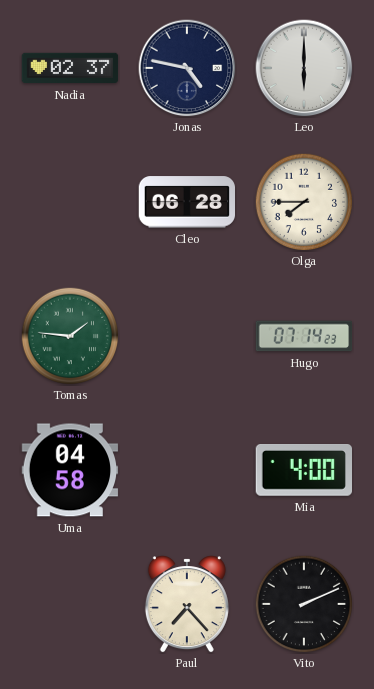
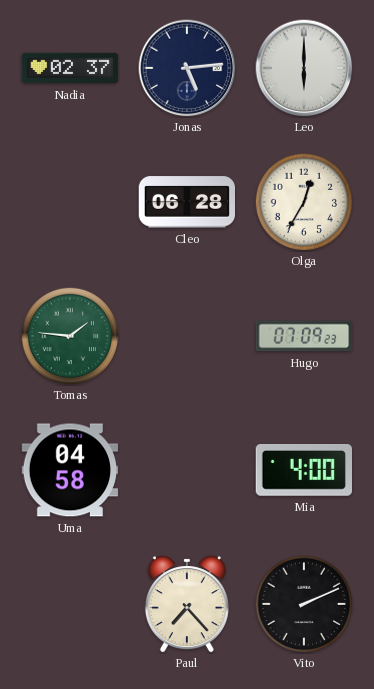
Jonas: 4:47 -> 5:14 (187, 68)
Olga: 7:45 -> 12:35 (304, 202)
Hugo: 07:14 -> 07:09 (304, 336)
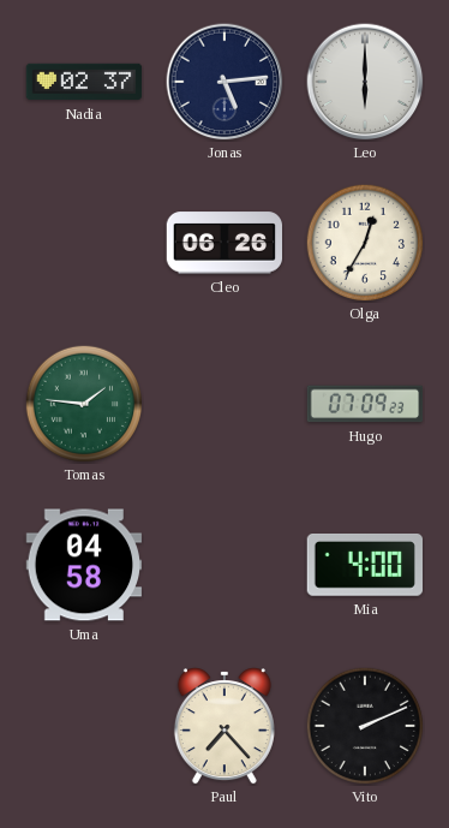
Cleo: 06:28 -> 06:26 (224, 243)
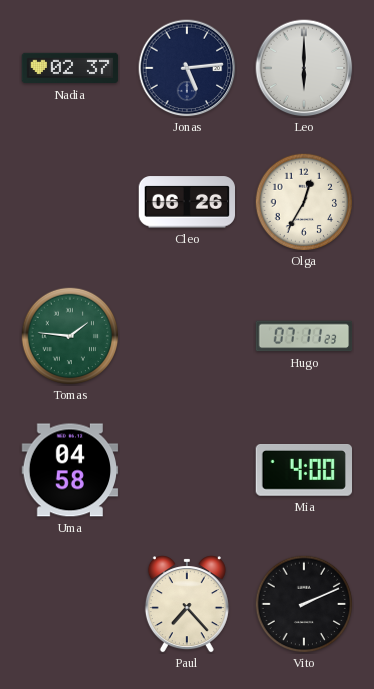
Hugo: 07:09 -> 07:11 (304, 336)
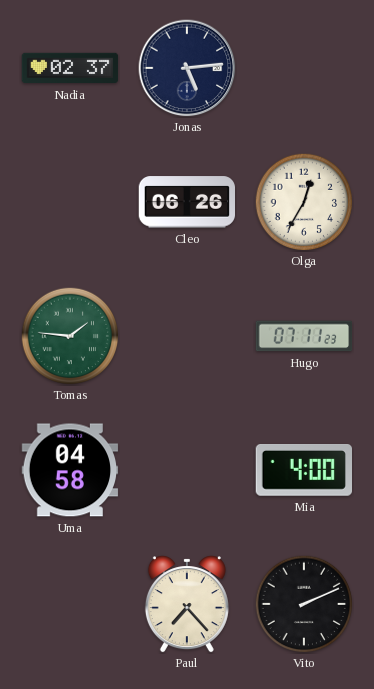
Leo: 6:00 -> none (304, 68)
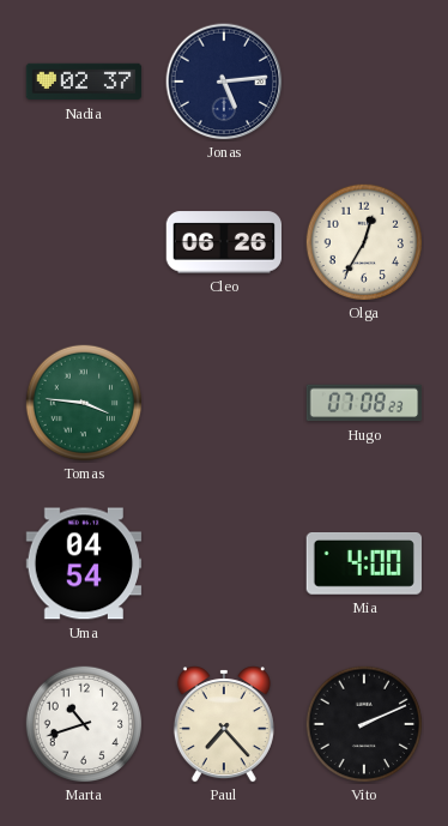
Tomas: 1:46 -> 3:46 (84, 403)
Hugo: 07:11 -> 07:08 (364, 403)
Uma: 04:58 -> 04:54 (84, 563)
Marta: none -> 10:42 (84, 724)
